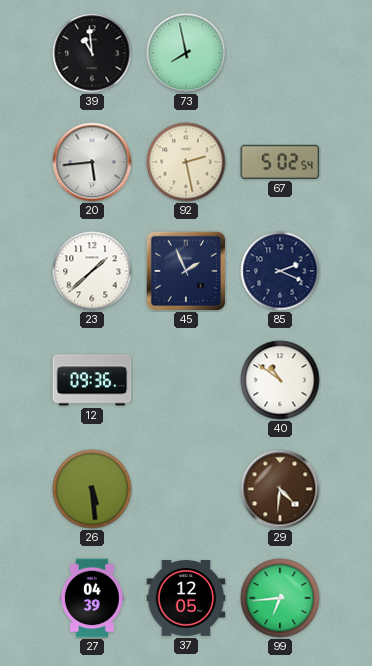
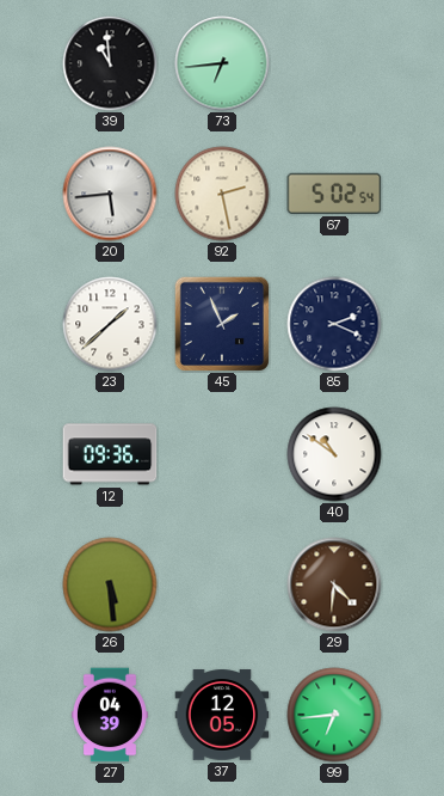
73: 7:58 -> 6:44 (222, 63)
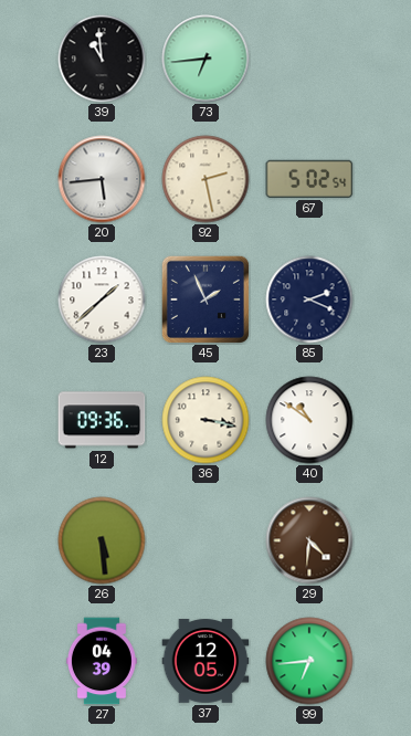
36: none -> 3:17 (205, 420)
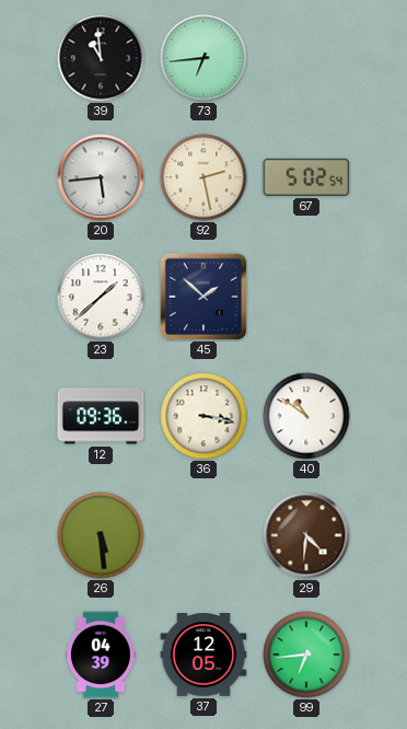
45: 1:56 -> 1:52 (202, 296)
85: 2:19 -> none (309, 299)
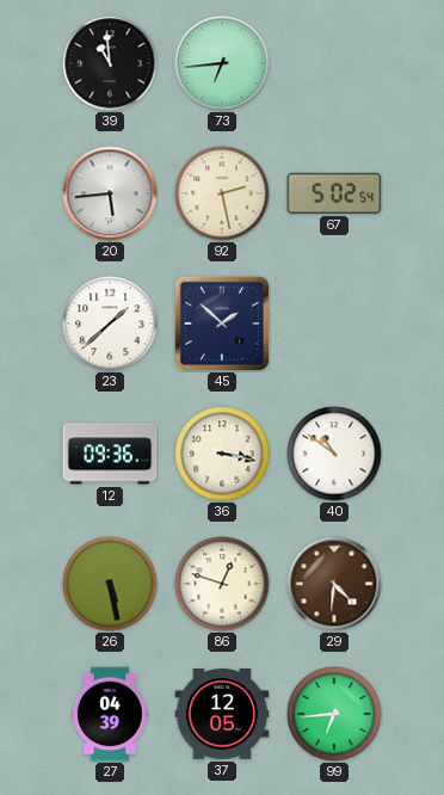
26: 5:29 -> 5:28 (110, 584)
86: none -> 12:48 (222, 584)
